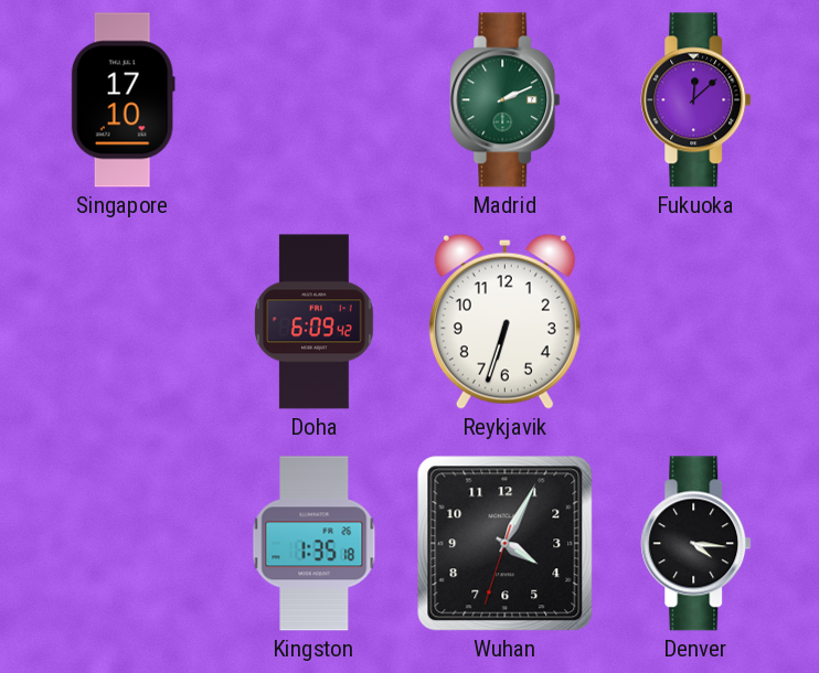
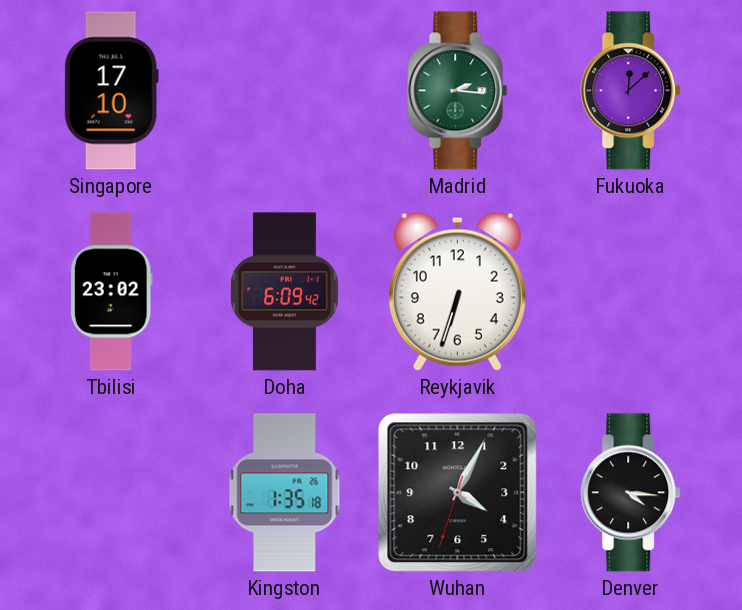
Madrid: 2:11 -> 2:16 (458, 91)
Tbilisi: none -> 23:02 (111, 292)
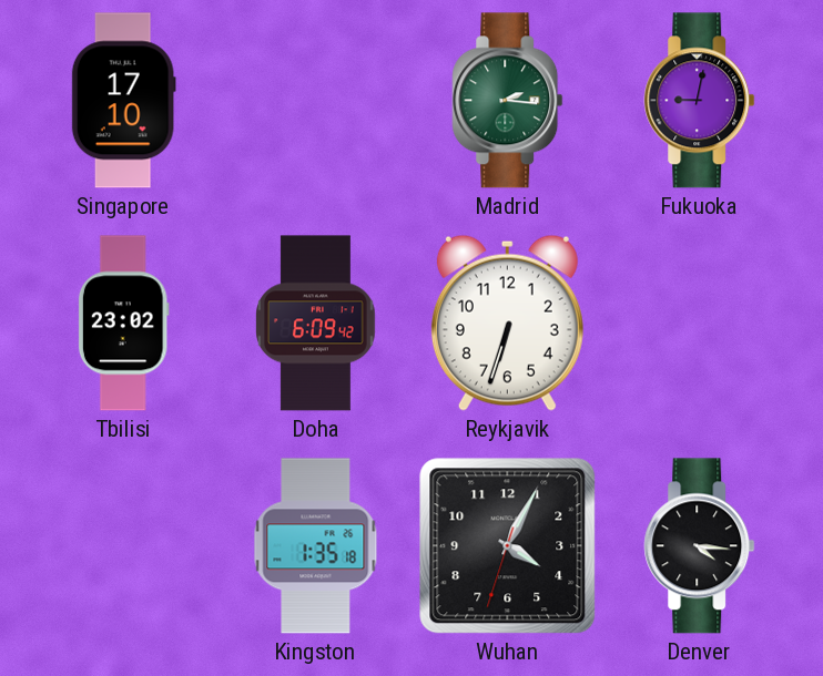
Fukuoka: 12:08 -> 9:02 (700, 101)
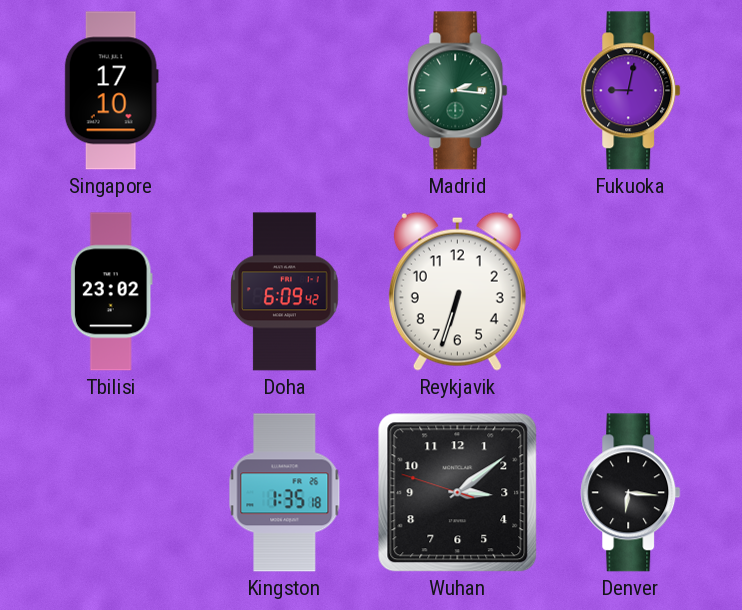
Wuhan: 4:04 -> 3:08 (458, 493)
Denver: 4:16 -> 6:16 (631, 493)
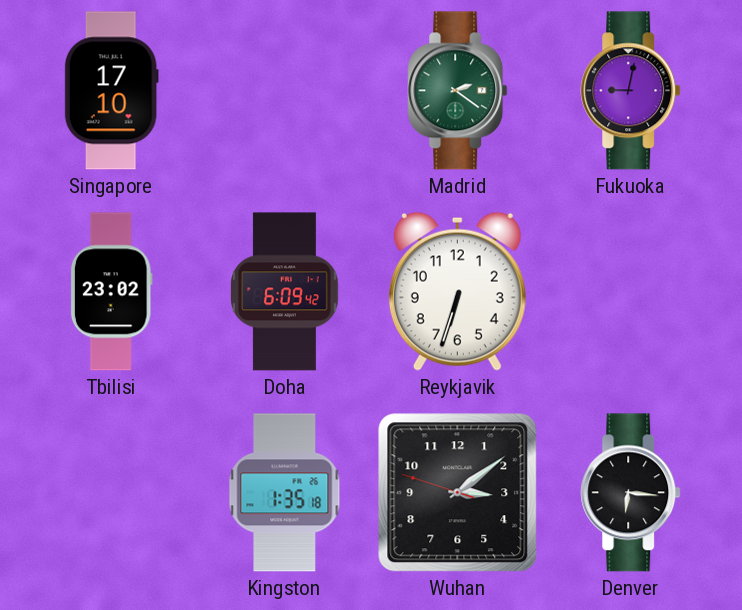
Madrid: 2:16 -> 2:21 (458, 91)
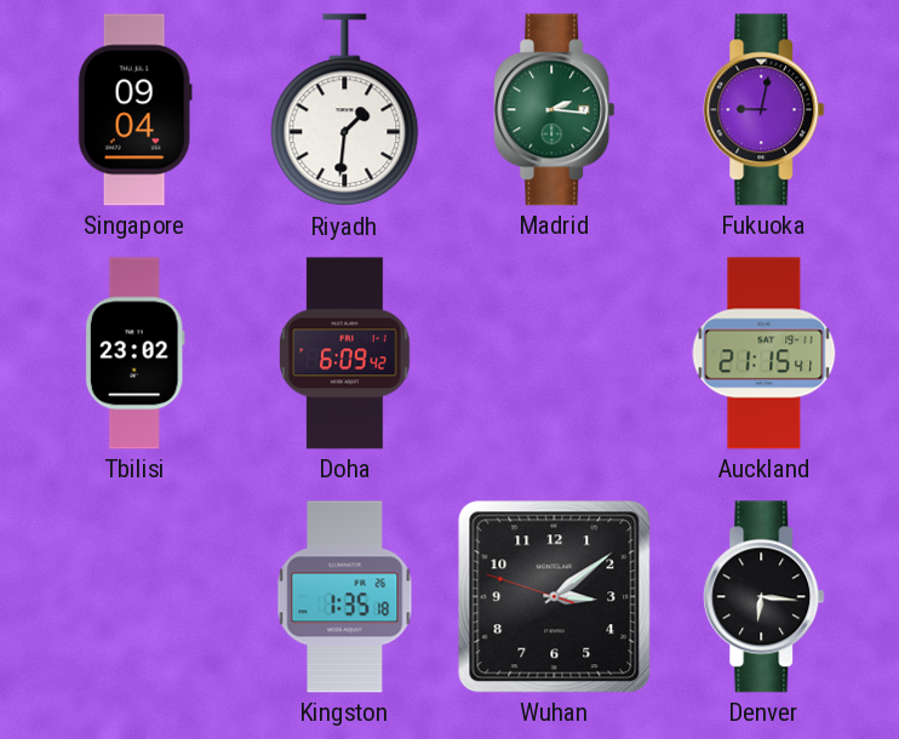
Singapore: 17:10 -> 09:04 (134, 110)
Riyadh: none -> 1:31 (345, 110)
Madrid: 2:21 -> 2:16 (555, 110)
Reykjavik: 6:33 -> none (457, 291)
Auckland: none -> 21:15 (765, 354)
